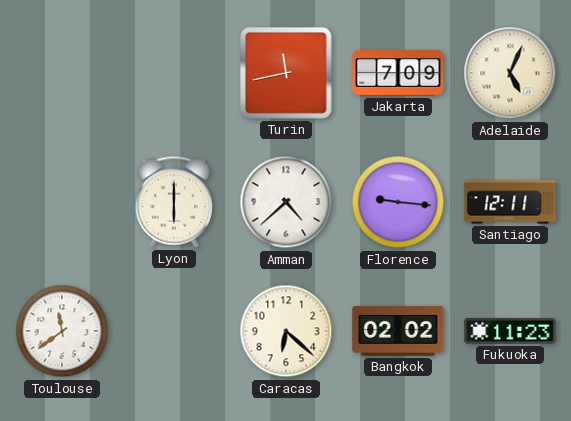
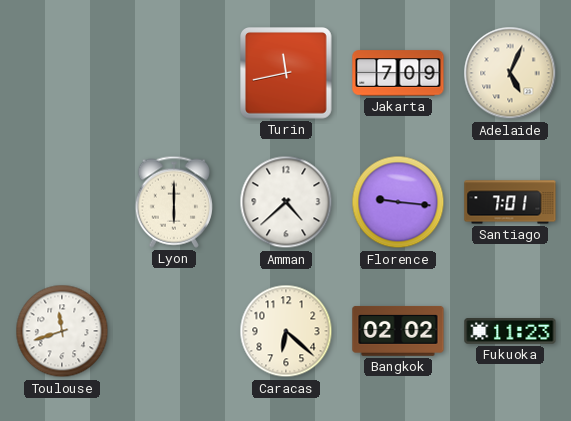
Santiago: 12:11 -> 7:01 (510, 202)
Toulouse: 11:39 -> 11:42 (62, 331)
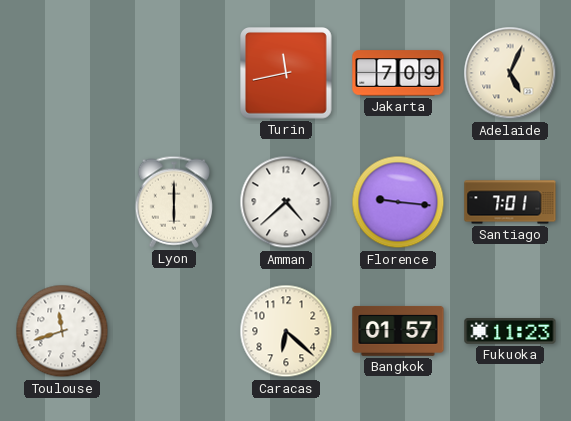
Bangkok: 02:02 -> 01:57 (398, 331)
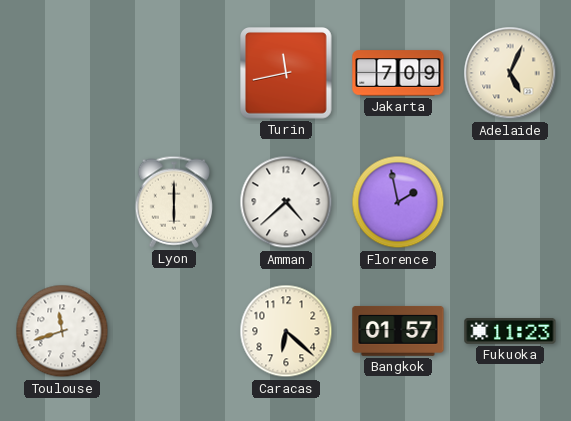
Florence: 9:16 -> 1:58 (398, 202)
Santiago: 7:01 -> none (510, 202)
